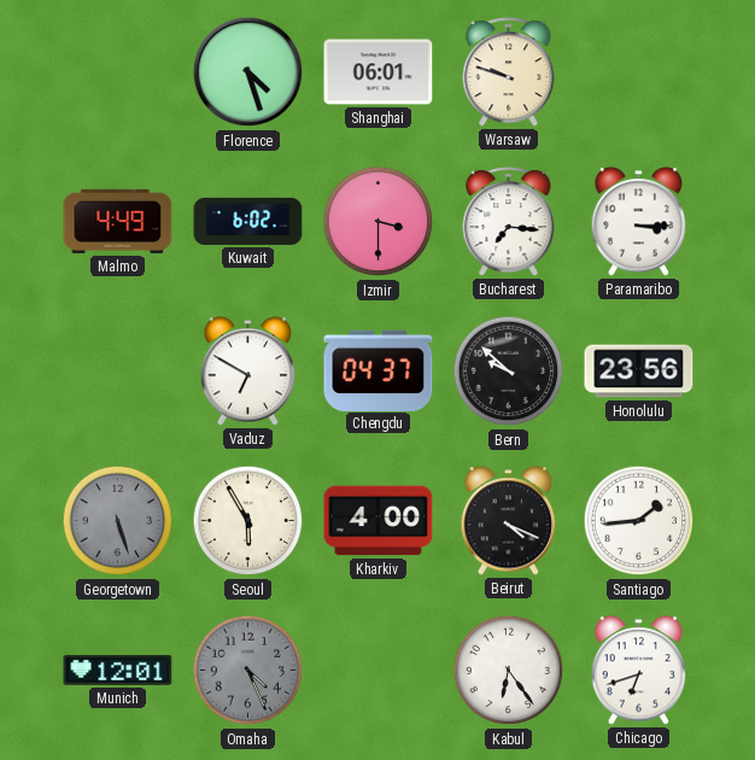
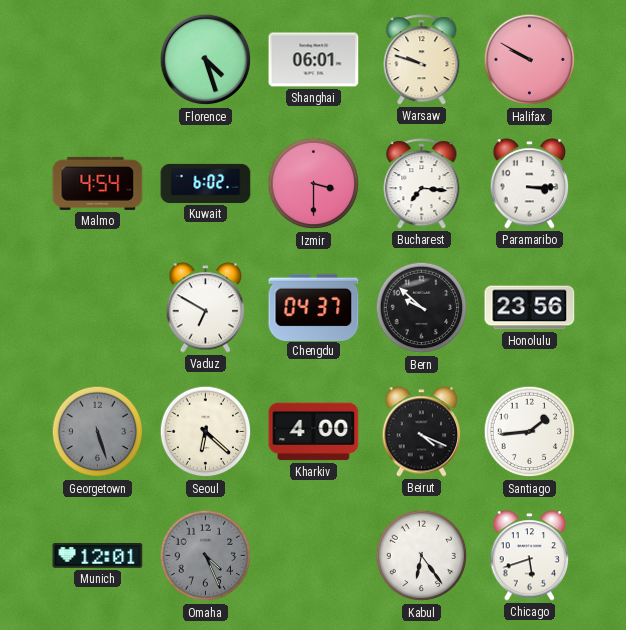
Halifax: none -> 9:50 (530, 60)
Malmo: 4:49 -> 4:54 (98, 183)
Seoul: 5:55 -> 6:22 (206, 432)
Chicago: 6:42 -> 5:42 (530, 556)
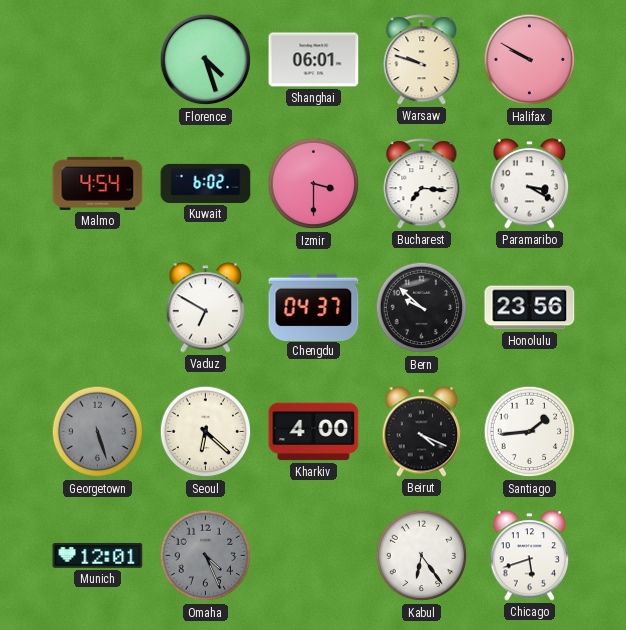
Paramaribo: 3:15 -> 3:20 (530, 184)
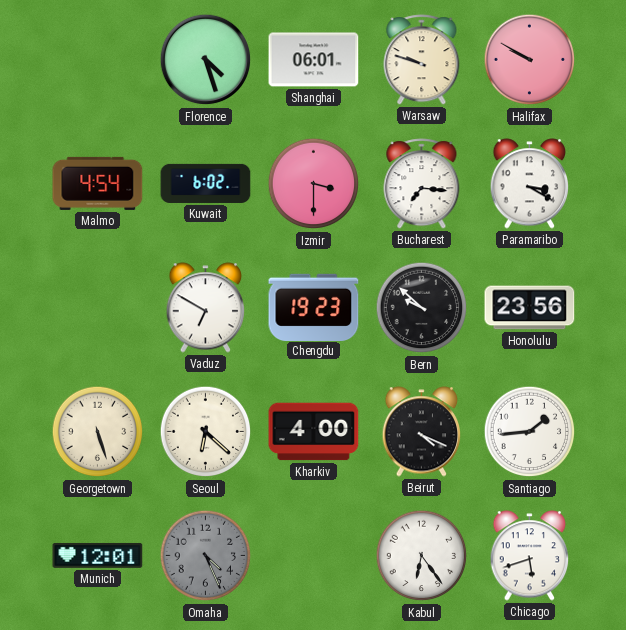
Chengdu: 04:37 -> 19:23 (314, 307)
Georgetown dial: grey -> cream (98, 432)
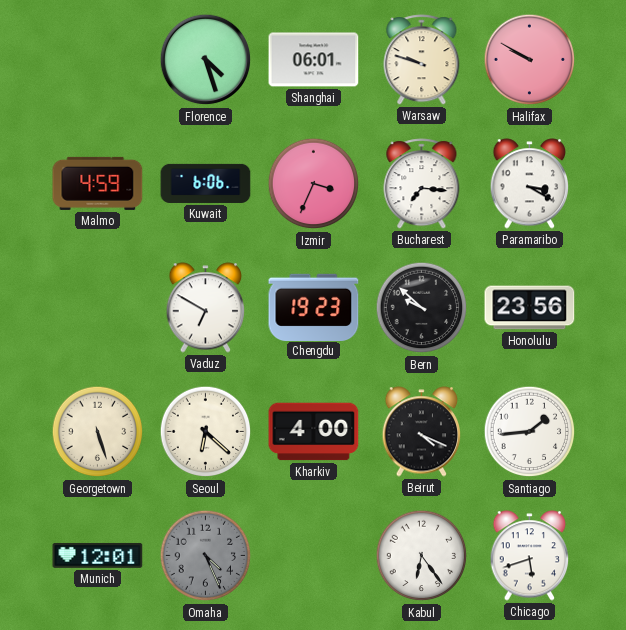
Malmo: 4:54 -> 4:59 (98, 183)
Kuwait: 6:02 -> 6:06 (206, 183)
Izmir: 3:30 -> 3:34 (314, 184)
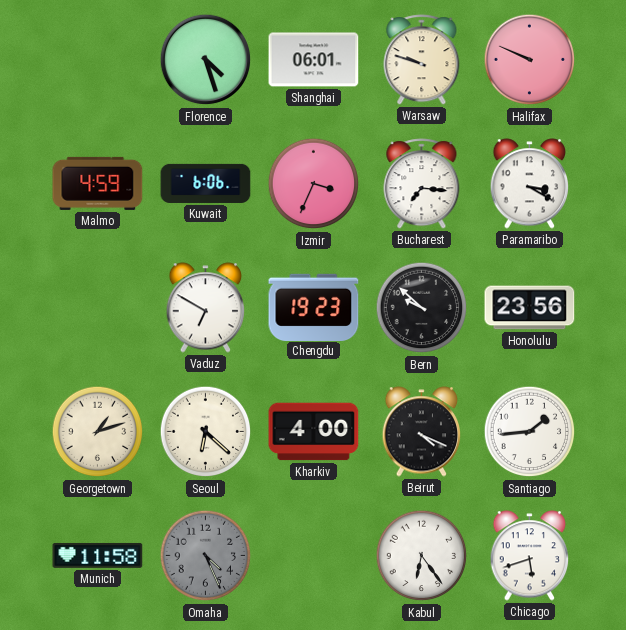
Halifax: 9:50 -> 9:49 (530, 60)
Georgetown: 5:27 -> 1:12 (98, 432)
Munich: 12:01 -> 11:58 (98, 556)
